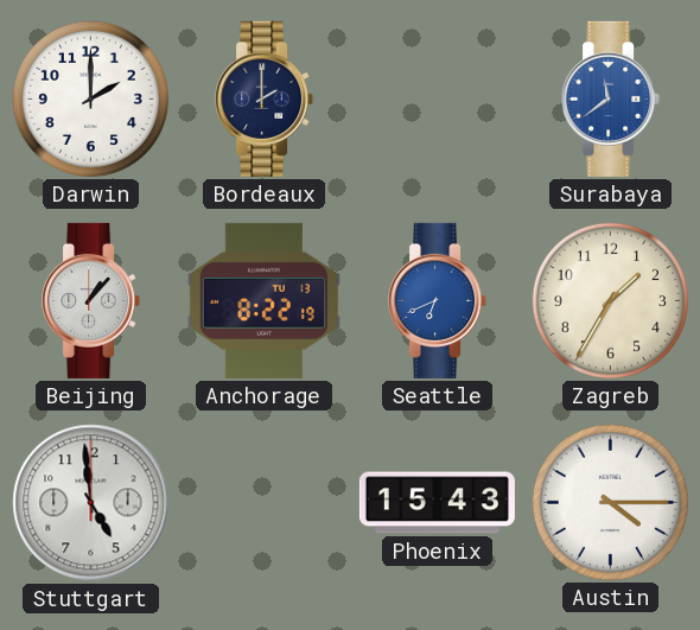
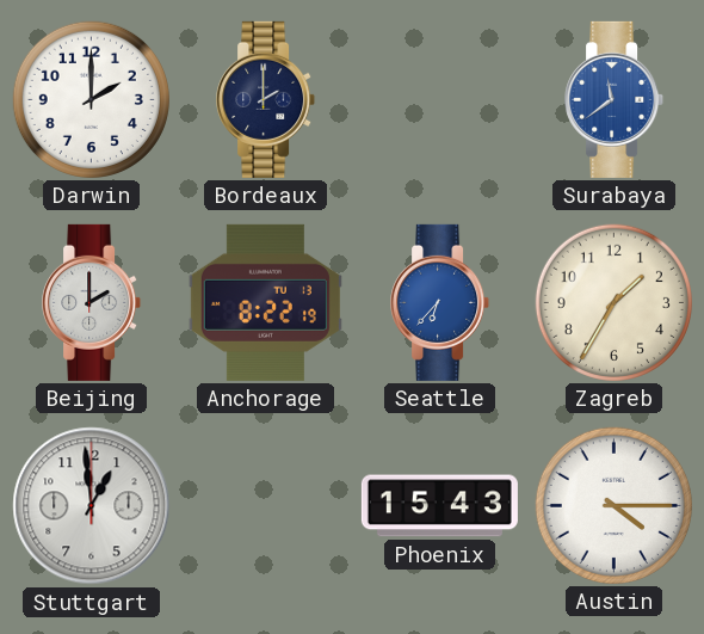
Beijing: 1:07 -> 2:00 (92, 302)
Seattle: 6:41 -> 6:37 (440, 302)
Stuttgart: 4:59 -> 12:59 (92, 506)
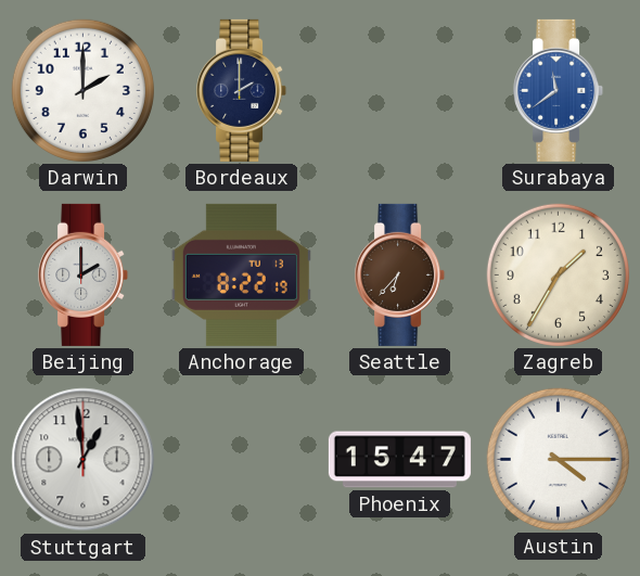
Seattle dial: blue -> brown (400, 274)
Phoenix: 15:43 -> 15:47 (399, 460)
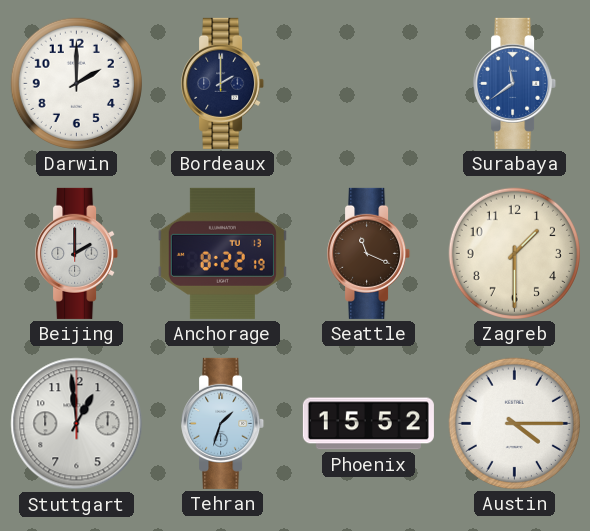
Seattle: 6:37 -> 11:19 (369, 253)
Zagreb: 1:35 -> 1:30 (514, 253)
Tehran: none -> 1:33 (223, 423)
Phoenix: 15:47 -> 15:52 (368, 424)
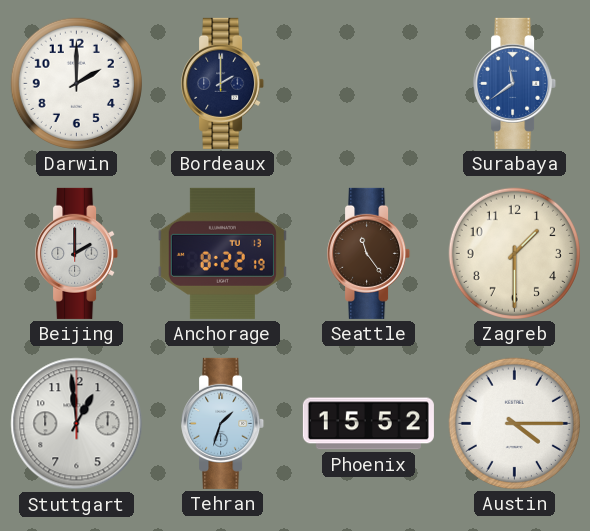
Seattle: 11:19 -> 11:24 (369, 253)
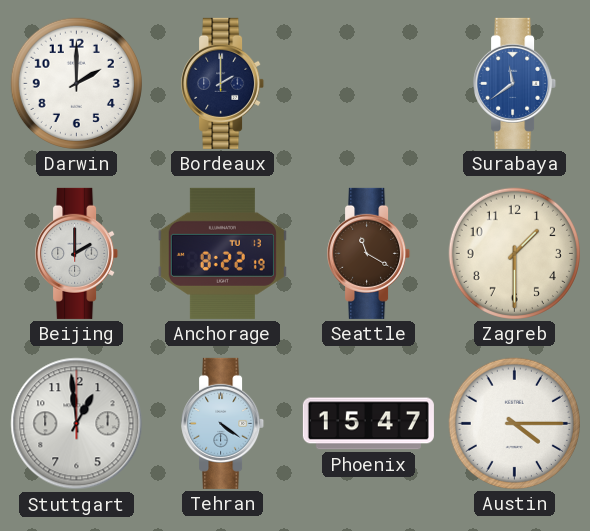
Seattle: 11:24 -> 11:20 (369, 253)
Tehran: 1:33 -> 4:21 (223, 423)
Phoenix: 15:52 -> 15:47 (368, 424)
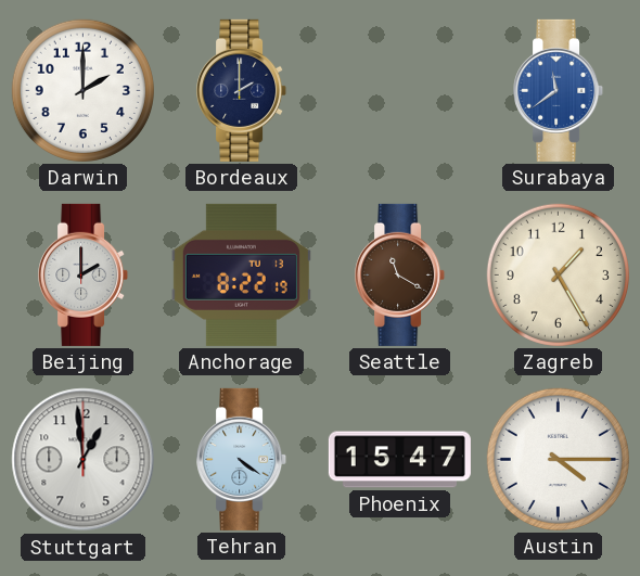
Zagreb: 1:30 -> 1:25 (558, 274)
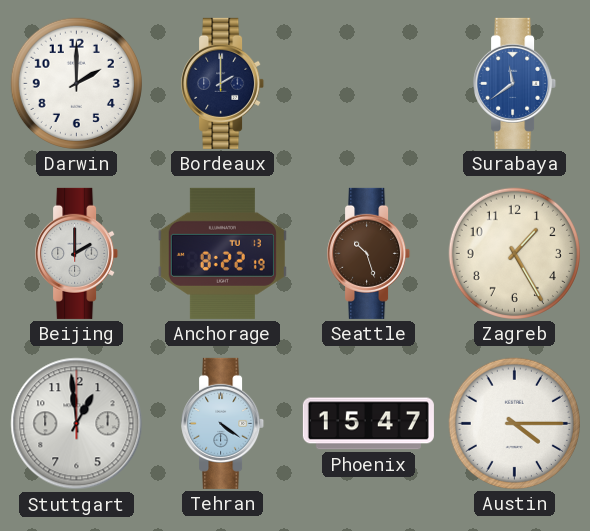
Seattle: 11:20 -> 10:27 (369, 253)
